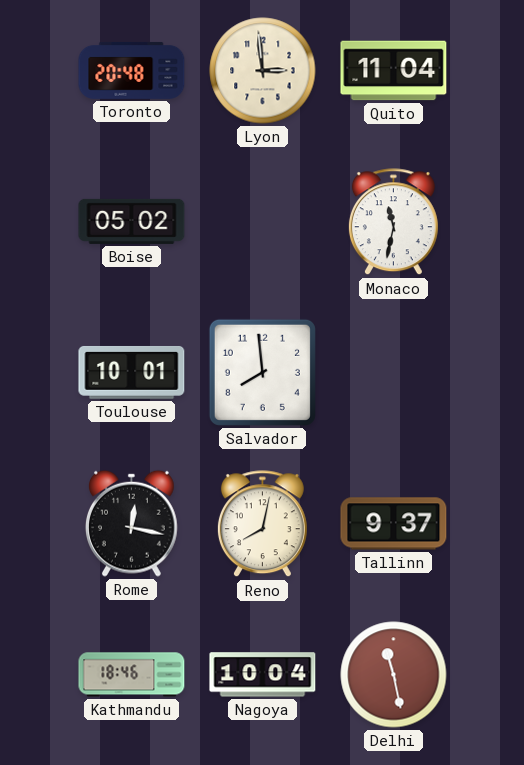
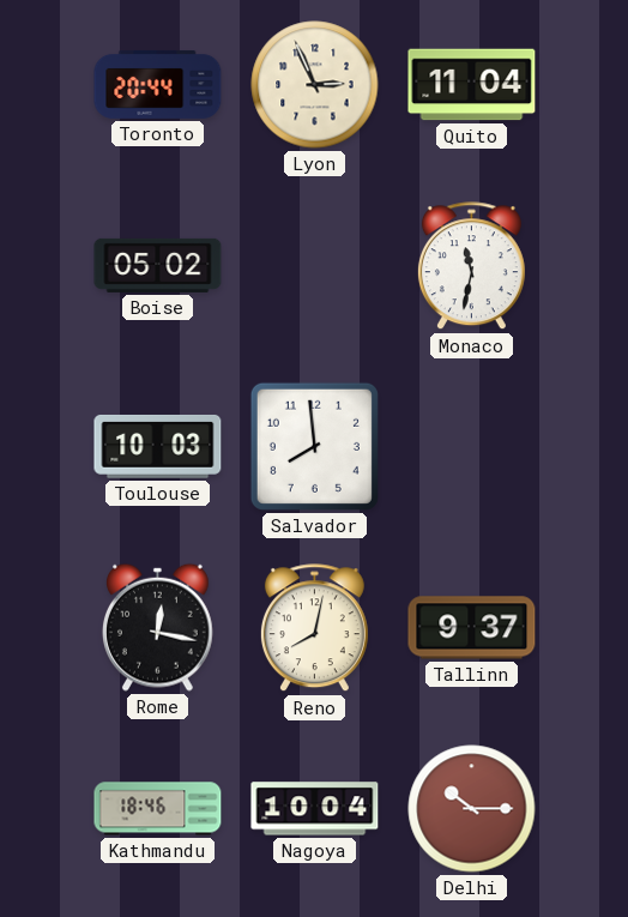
Toronto: 20:48 -> 20:44 (158, 84)
Lyon: 2:59 -> 2:56 (315, 85)
Toulouse: 10:01 -> 10:03 (158, 446)
Delhi: 11:28 -> 10:15 (472, 809)
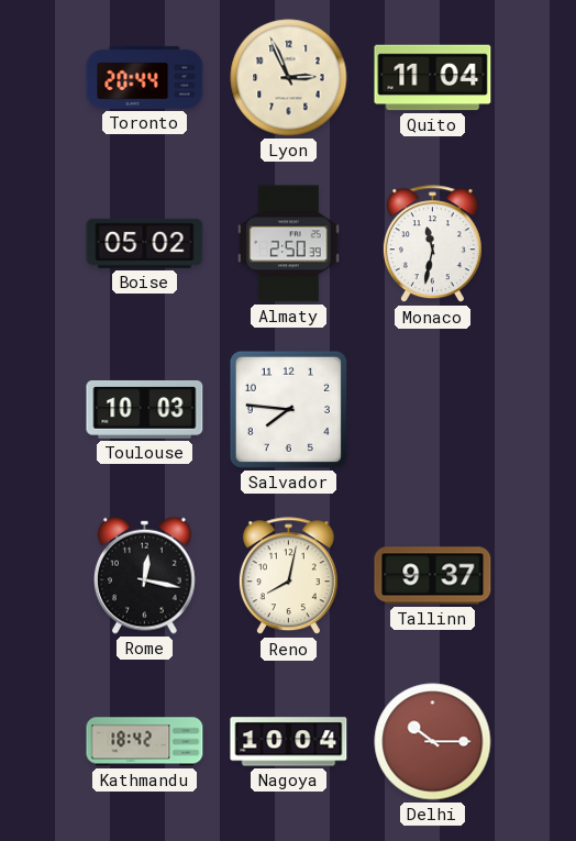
Almaty: none -> 2:50 (289, 244)
Salvador: 7:59 -> 7:46 (288, 409)
Kathmandu: 18:46 -> 18:42 (145, 742)
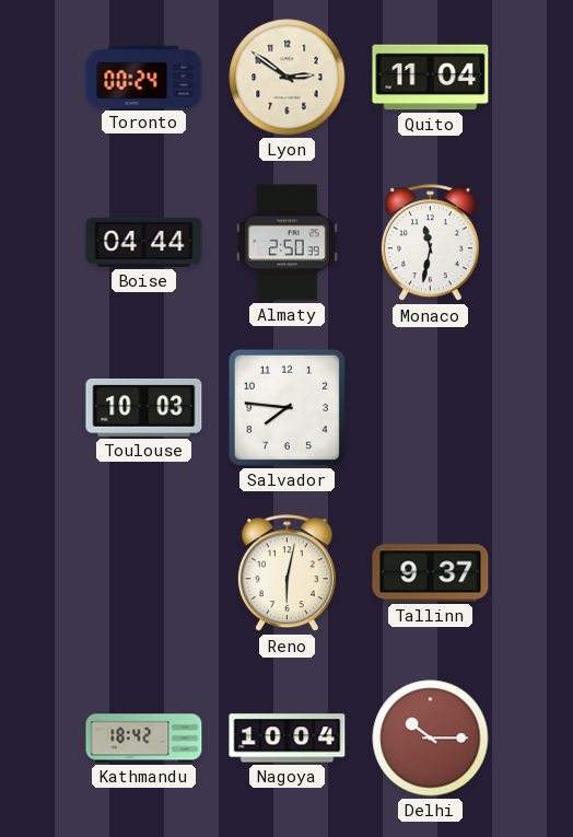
Toronto: 20:44 -> 00:24 (144, 77)
Lyon: 2:56 -> 2:51 (288, 78)
Boise: 05:02 -> 04:44 (144, 242)
Rome: 12:17 -> none (145, 575)
Reno: 8:02 -> 6:02 (286, 573)
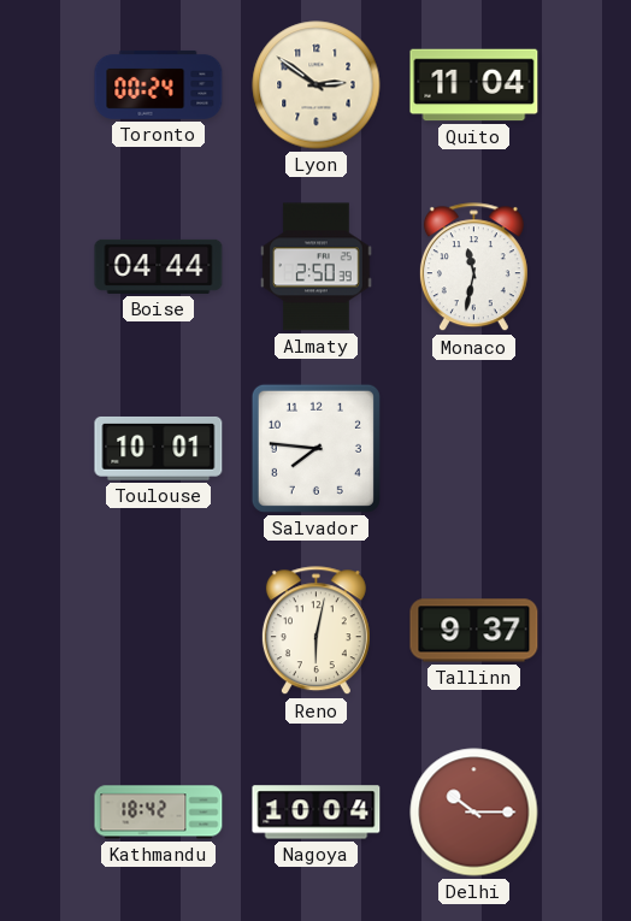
Toulouse: 10:03 -> 10:01 (159, 448)
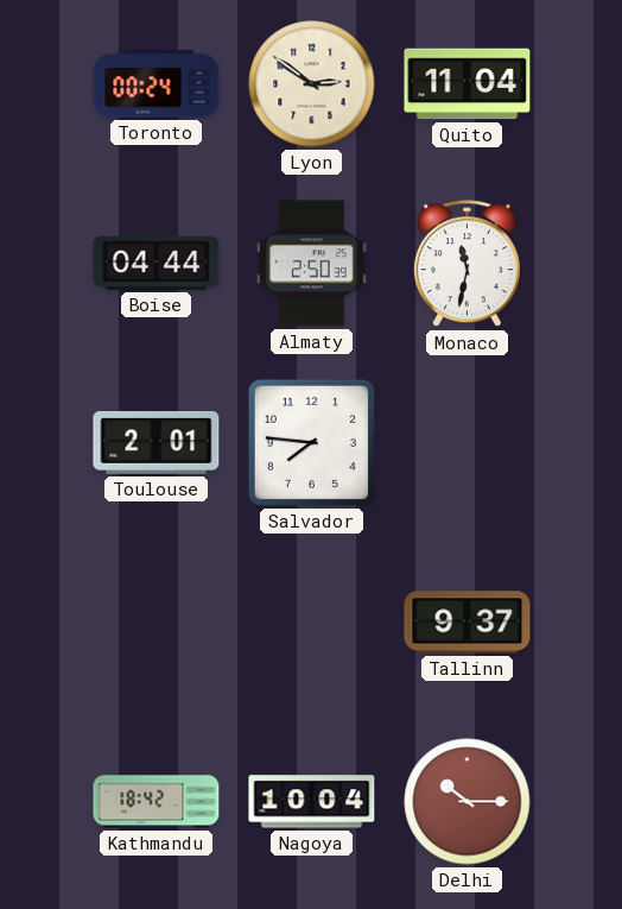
Toulouse: 10:01 -> 2:01 (157, 442)
Reno: 6:02 -> none (315, 631)
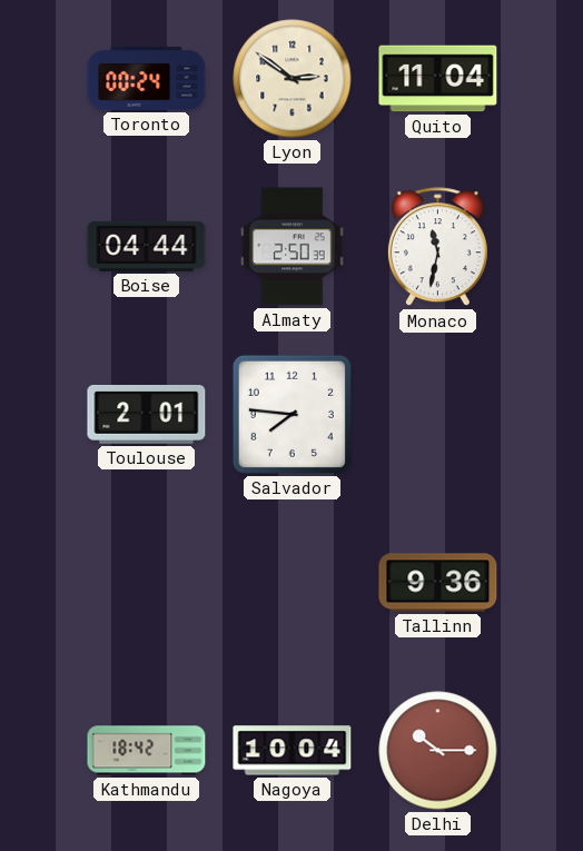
Tallinn: 9:37 -> 9:36 (438, 583)
